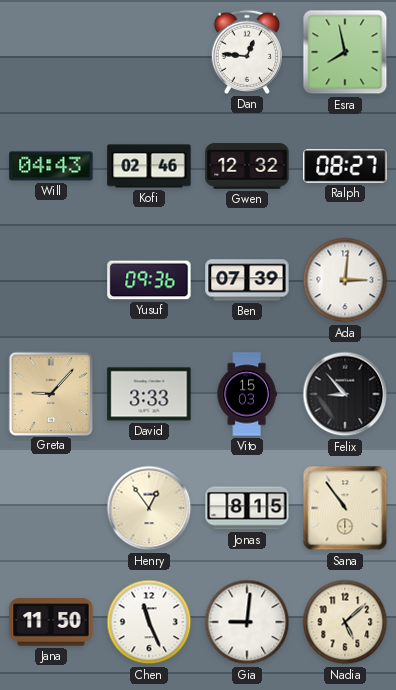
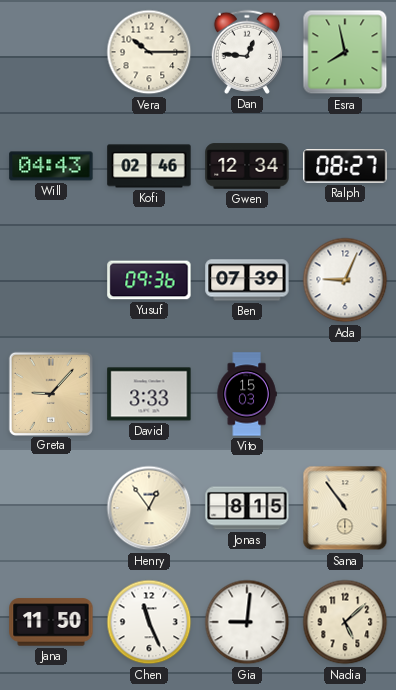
Vera: none -> 10:15 (149, 52)
Gwen: 12:32 -> 12:34 (247, 166)
Ada: 3:01 -> 9:04 (345, 280)
Felix: 8:53 -> none (345, 394)
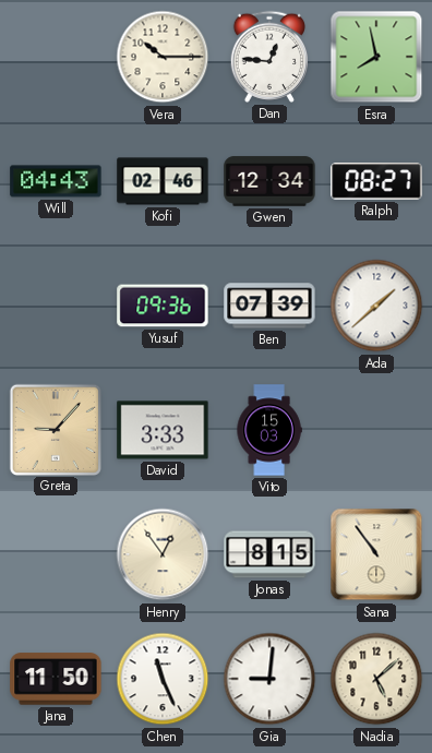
Ada: 9:04 -> 1:38 (376, 306)
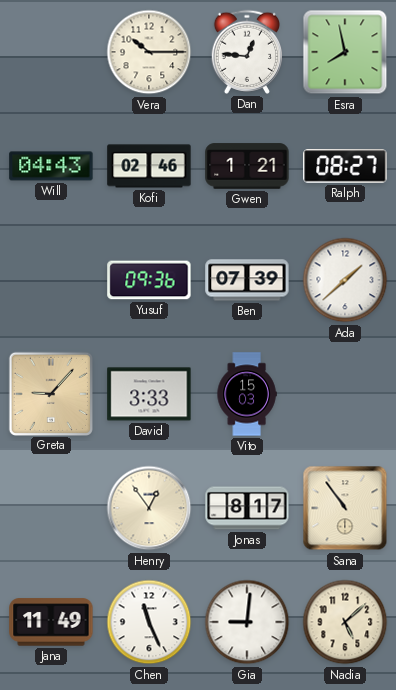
Gwen: 12:34 -> 1:21 (247, 166)
Jonas: 8:15 -> 8:17 (247, 508)
Jana: 11:50 -> 11:49 (51, 622)
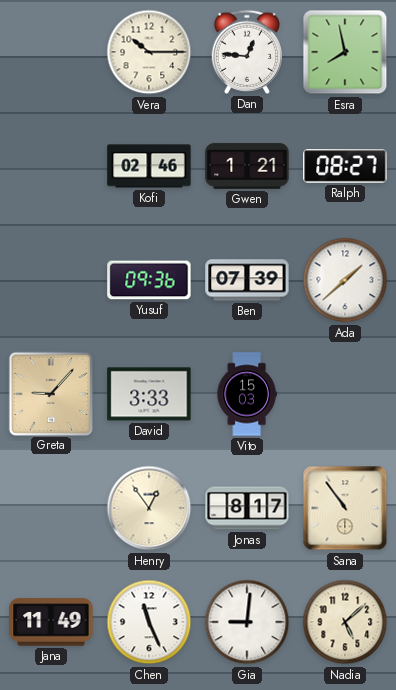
Will: 04:43 -> none (51, 166)
